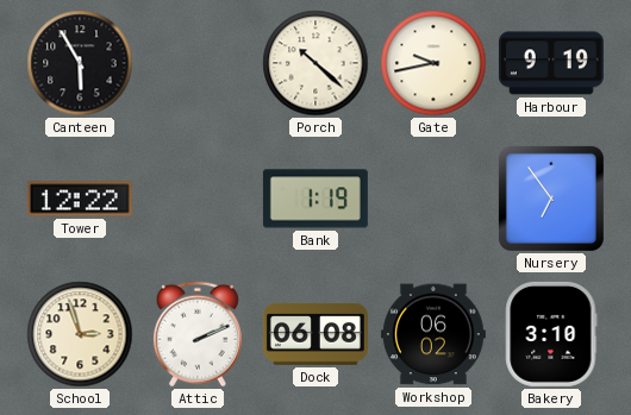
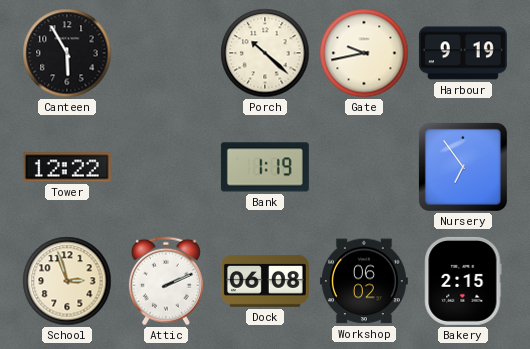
Bakery: 3:10 -> 2:15 (463, 281)
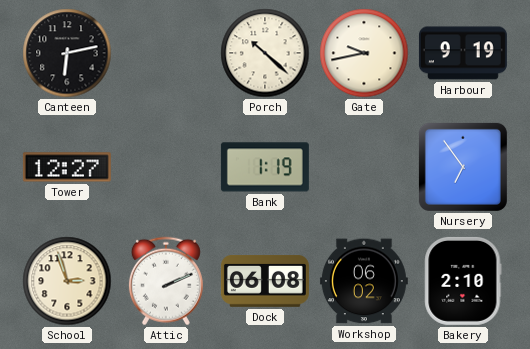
Canteen: 5:55 -> 6:13 (67, 53)
Tower: 12:22 -> 12:27 (67, 167)
Bakery: 2:15 -> 2:10 (463, 281)
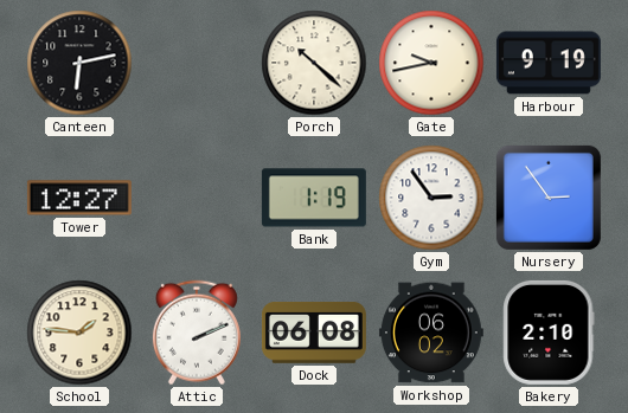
Gym: none -> 2:54 (431, 198)
Nursery: 6:54 -> 2:54 (549, 198)
School: 2:57 -> 1:46 (79, 333)
